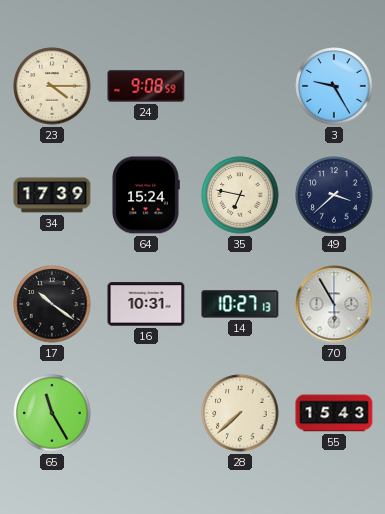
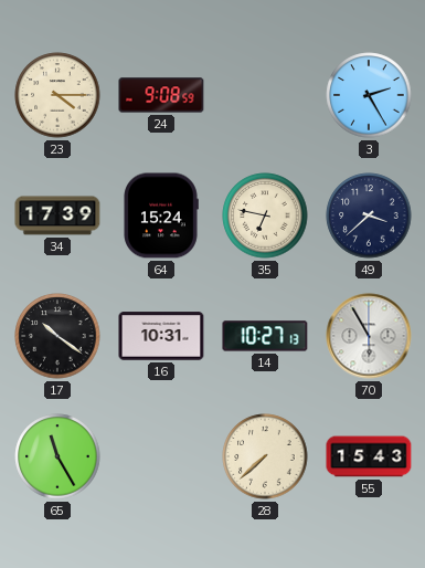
3: 9:25 -> 2:25 (369, 95)
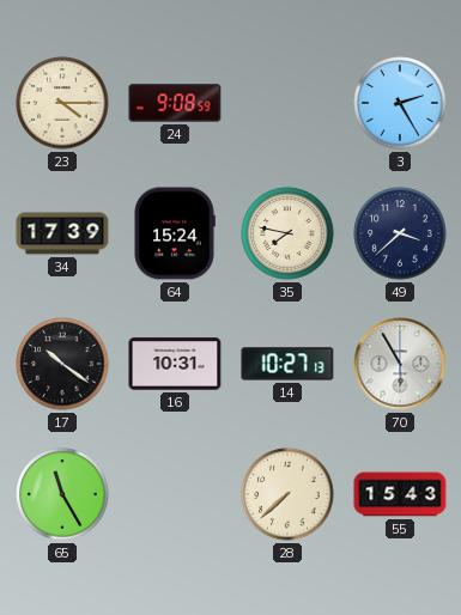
35: 6:47 -> 7:47 (287, 233)
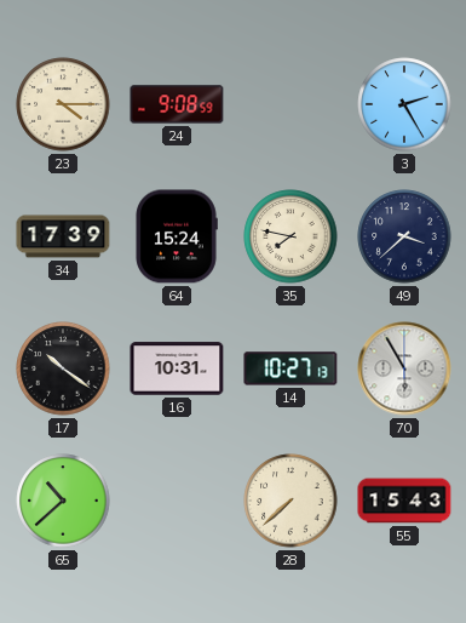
65: 11:25 -> 10:38 (63, 501)
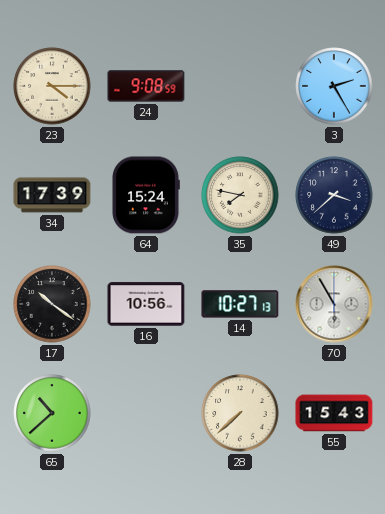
16: 10:31 -> 10:56 (146, 304)
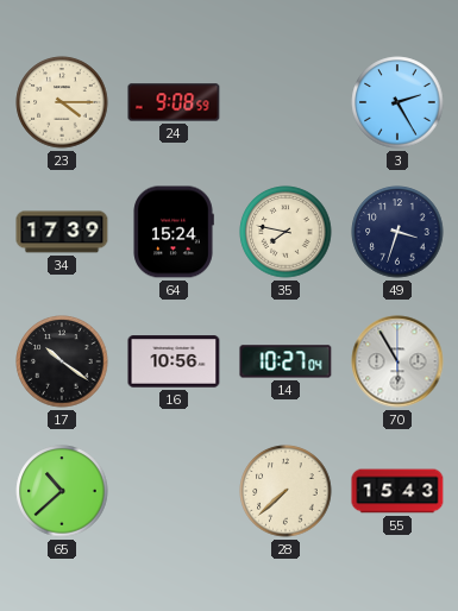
49: 3:38 -> 3:33 (397, 232)
14: 10:27:13 -> 10:27:04 (286, 361)
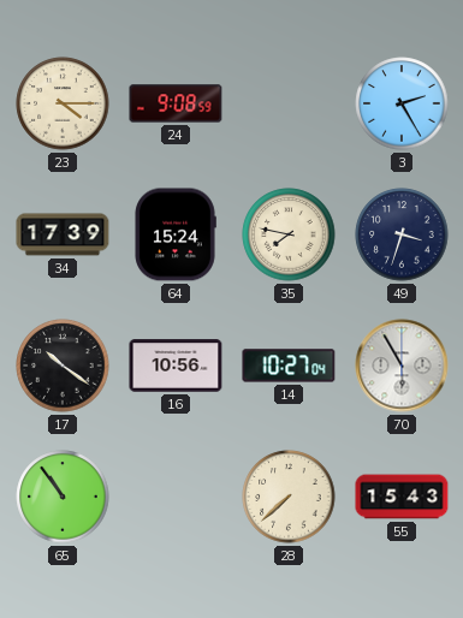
65: 10:38 -> 10:54 (63, 497)
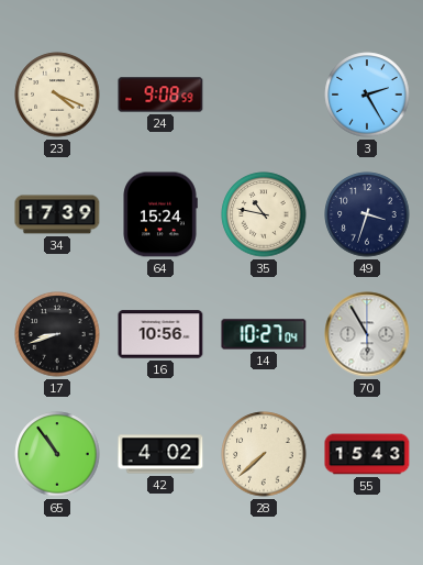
23: 4:15 -> 4:19 (57, 95)
35: 7:47 -> 10:47 (264, 214)
17: 10:21 -> 8:42 (57, 334)
42: none -> 4:02 (160, 454)
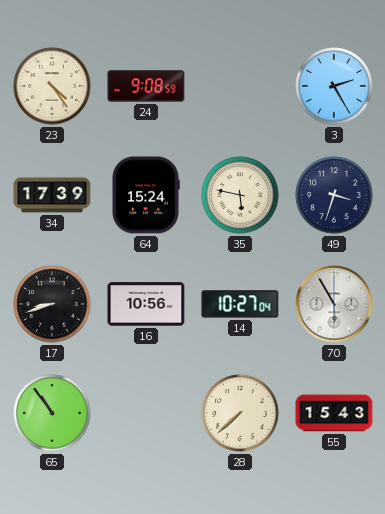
23: 4:19 -> 4:24 (52, 86)
35: 10:47 -> 5:47 (240, 195)
42: 4:02 -> none (160, 454)
